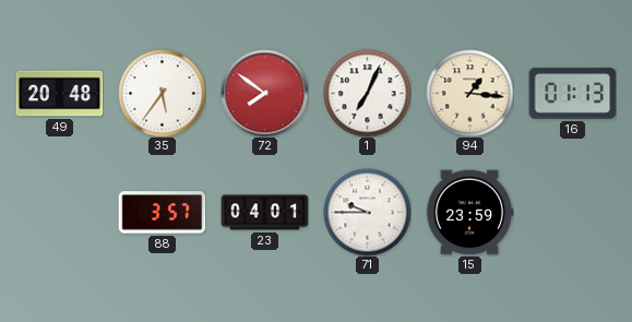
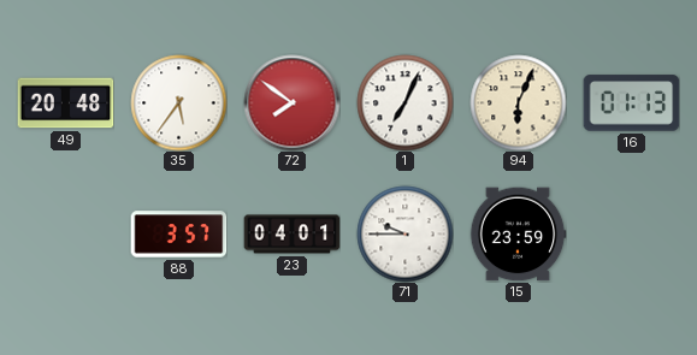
94: 1:16 -> 6:04 (518, 102)
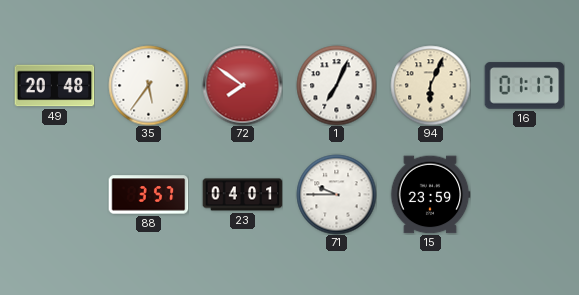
16: 01:13 -> 01:17 (524, 86)
